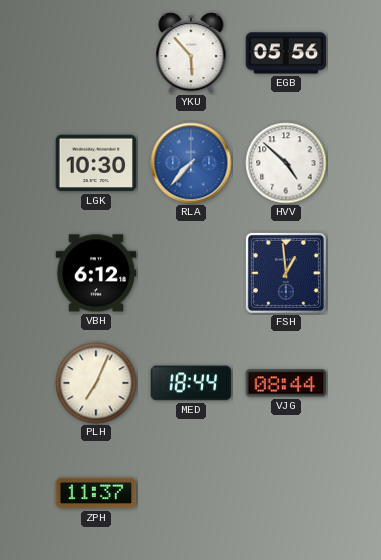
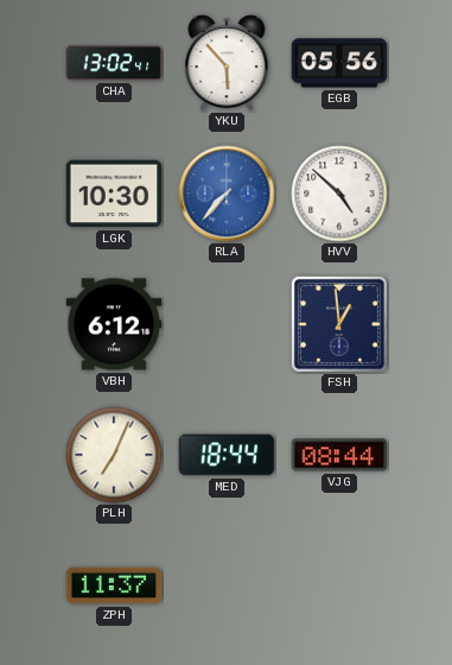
CHA: none -> 13:02 (114, 63)
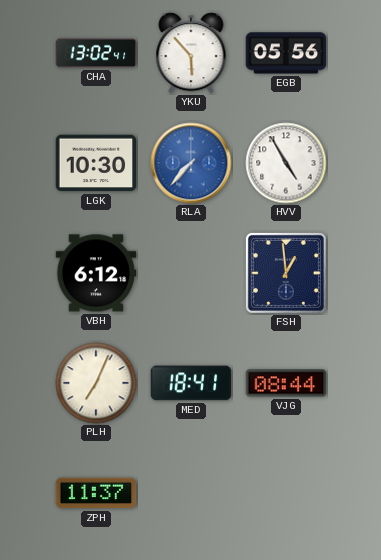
HVV: 4:52 -> 4:55 (286, 163)
MED: 18:44 -> 18:41 (191, 383)
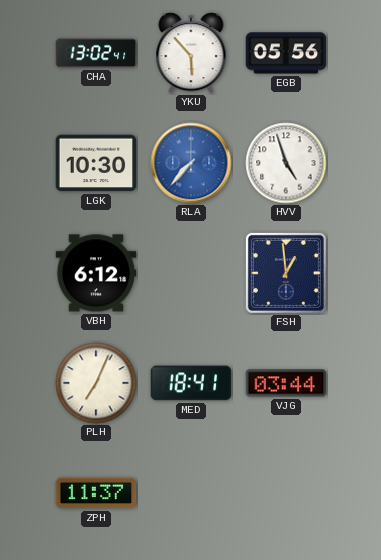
HVV: 4:55 -> 4:57 (286, 163)
VJG: 08:44 -> 03:44 (286, 383)
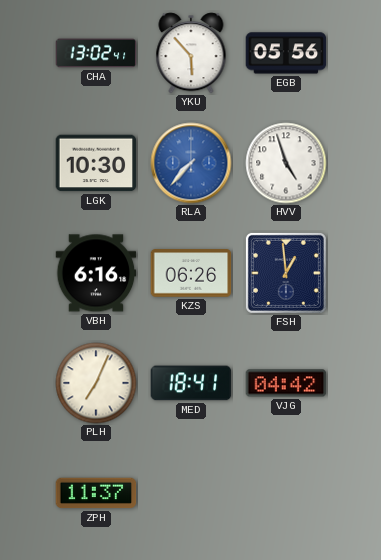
VBH: 6:12 -> 6:16 (96, 273)
KZS: none -> 06:26 (191, 273)
VJG: 03:44 -> 04:42 (286, 383)
